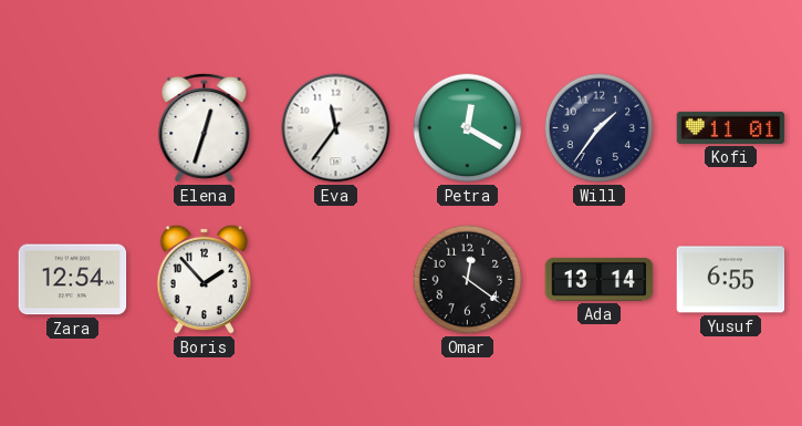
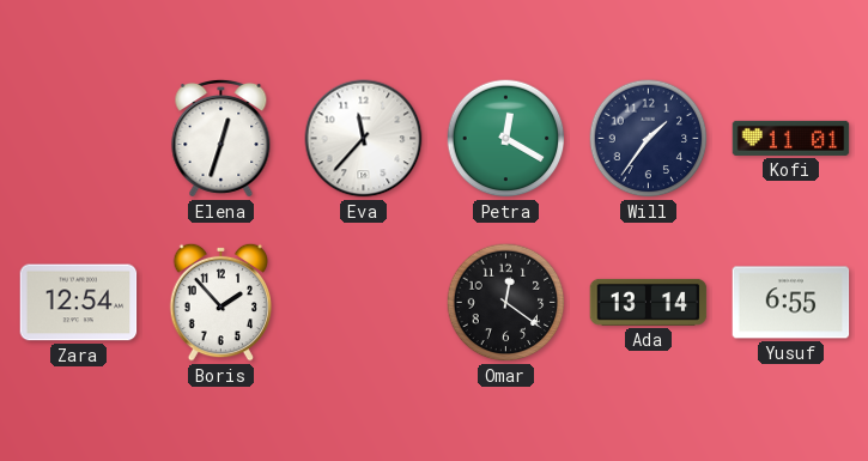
Eva: 11:36 -> 11:37 (364, 139)
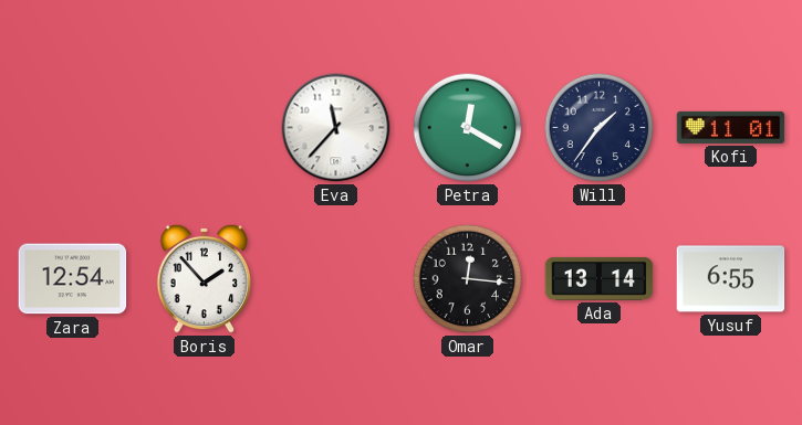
Elena: 12:33 -> none (221, 138)
Omar: 12:21 -> 12:16 (468, 279)
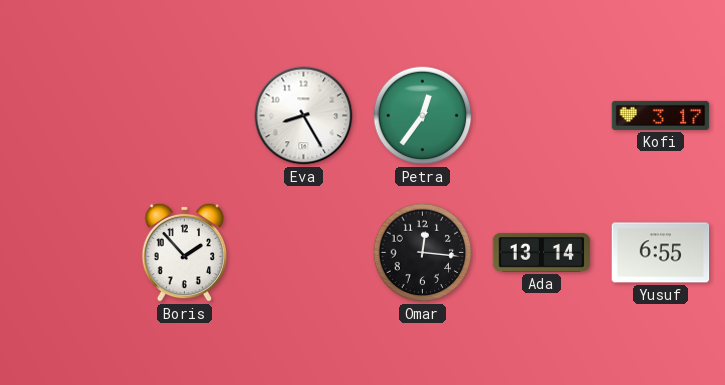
Eva: 11:37 -> 8:25 (304, 116)
Petra: 12:20 -> 12:36 (423, 116)
Will: 1:36 -> none (600, 128)
Kofi: 11:01 -> 3:17 (661, 115)
Zara: 12:54 -> none (73, 279)
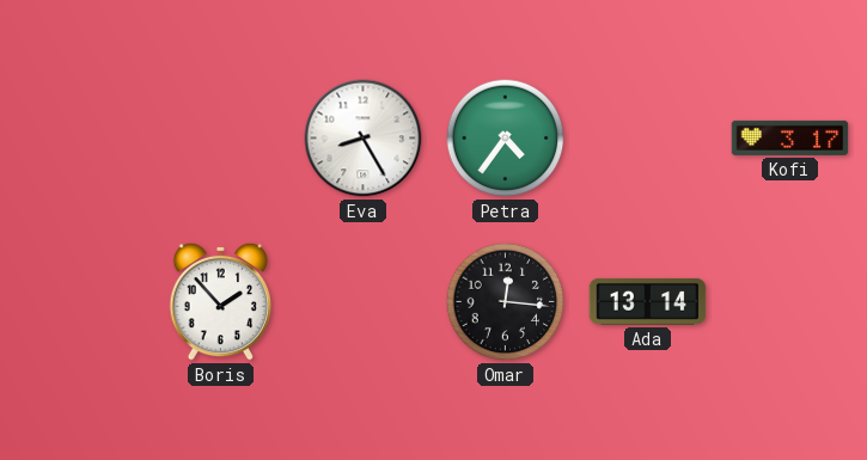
Petra: 12:36 -> 4:36 (506, 139)
Yusuf: 6:55 -> none (661, 253)
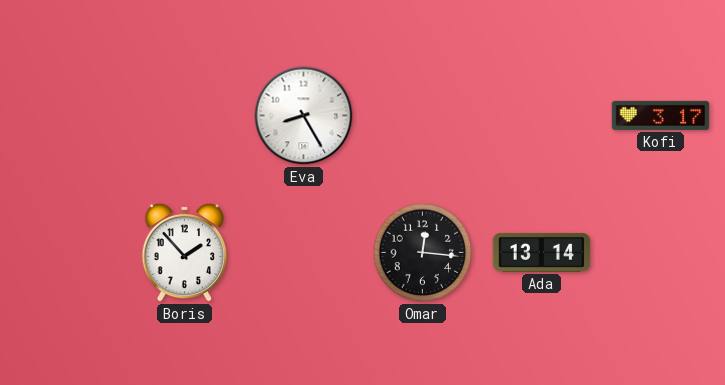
Petra: 4:36 -> none (506, 139)
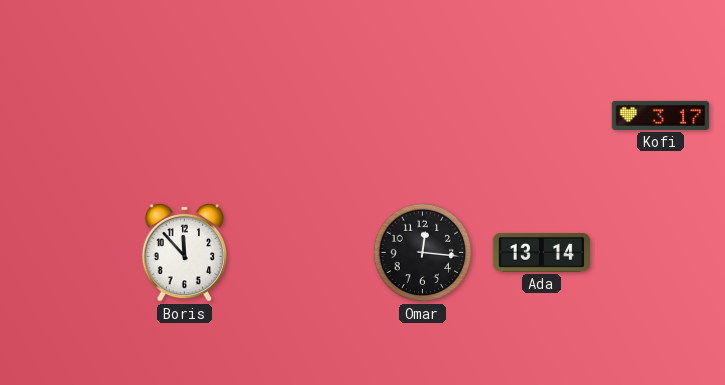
Eva: 8:25 -> none (304, 116)
Boris: 1:53 -> 11:53 (185, 252)
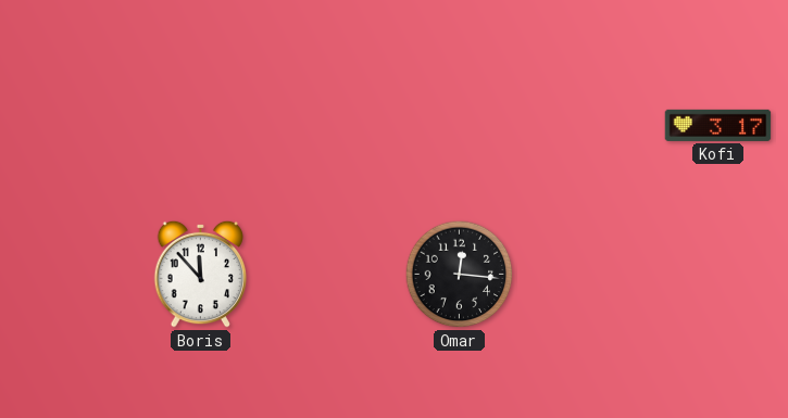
Ada: 13:14 -> none (542, 252)
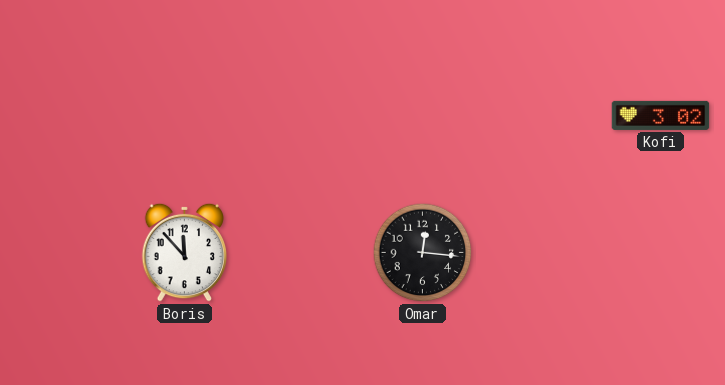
Kofi: 3:17 -> 3:02 (661, 115)
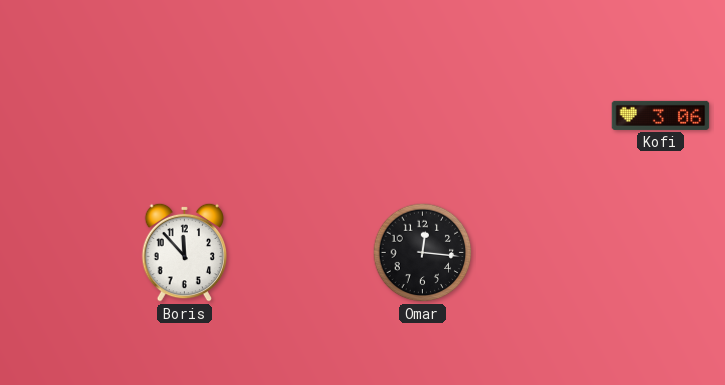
Kofi: 3:02 -> 3:06 (661, 115)
